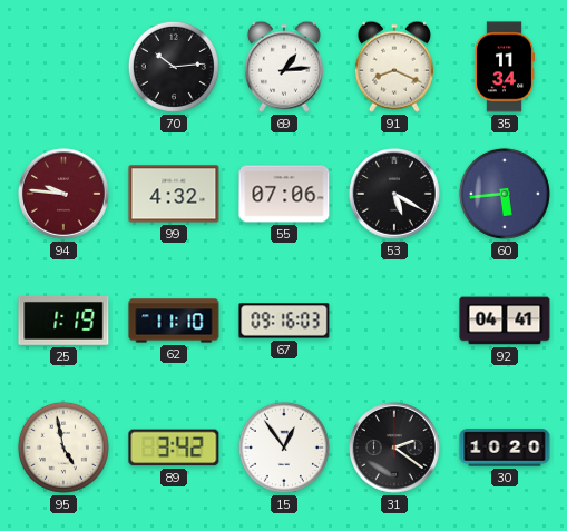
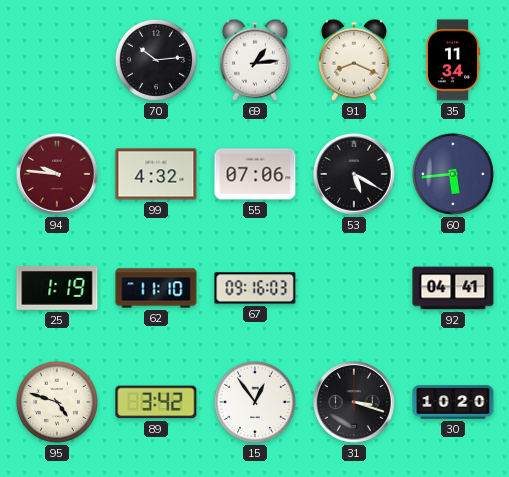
95: 4:58 -> 4:48 (57, 402)
31: 2:21 -> 3:18 (355, 403)
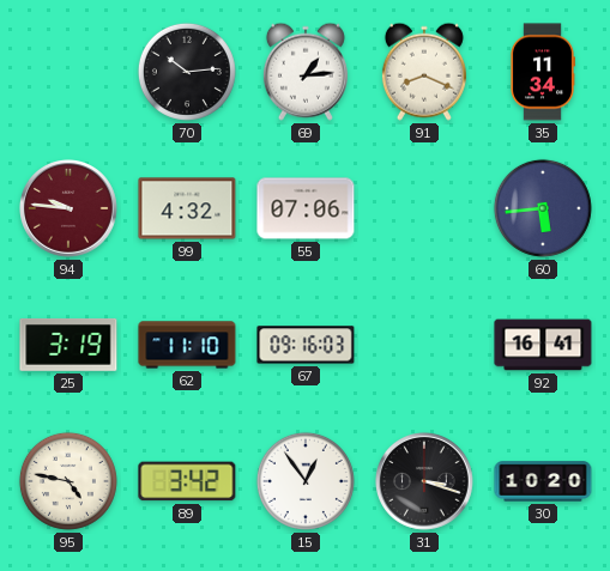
53: 5:20 -> none (355, 175)
25: 1:19 -> 3:19 (68, 345)
92: 04:41 -> 16:41 (543, 345)
95: 4:48 -> 4:47 (68, 481)
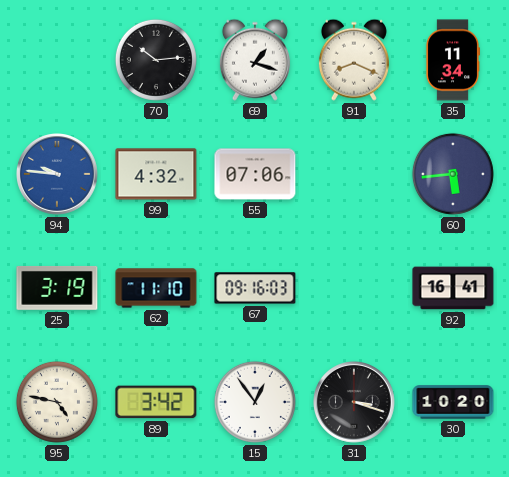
69: 1:14 -> 1:18 (255, 60)
94 dial: burgundy -> blue (58, 175)
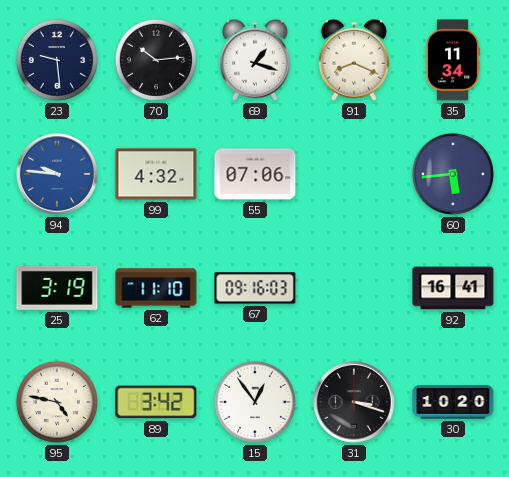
23: none -> 9:29 (57, 60)
